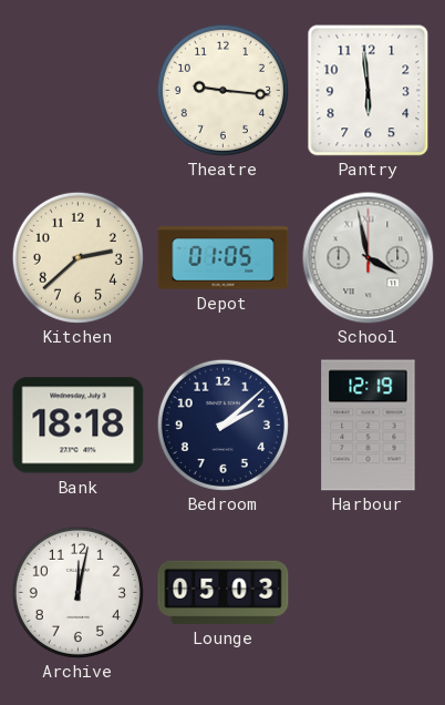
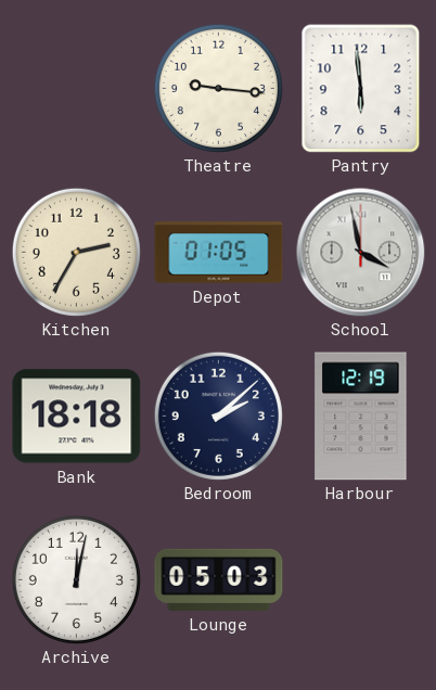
Kitchen: 2:38 -> 2:35 (76, 252)
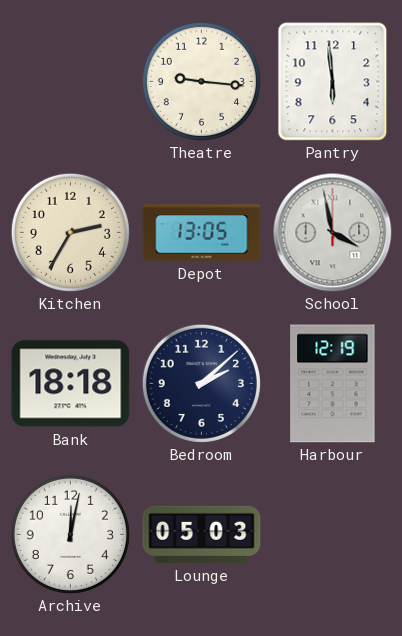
Depot: 01:05 -> 13:05 (202, 233)
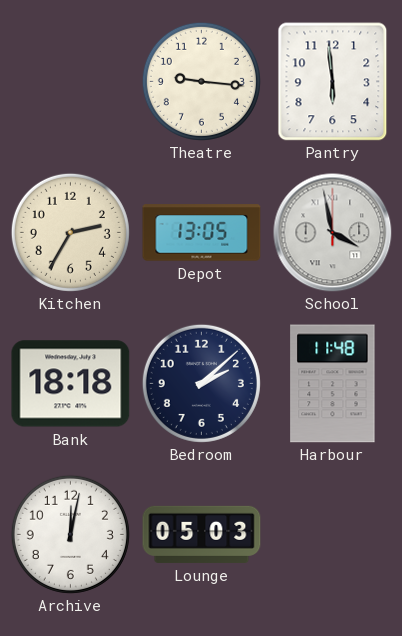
Harbour: 12:19 -> 11:48 (333, 384)
